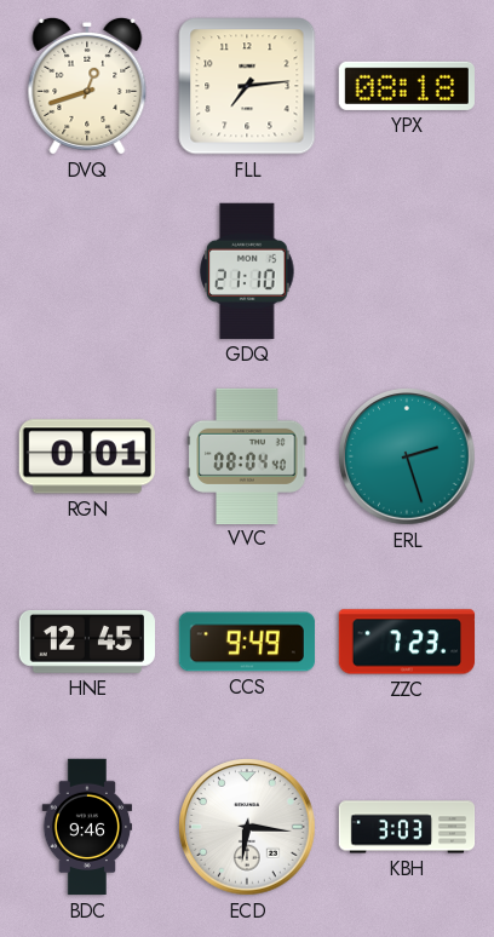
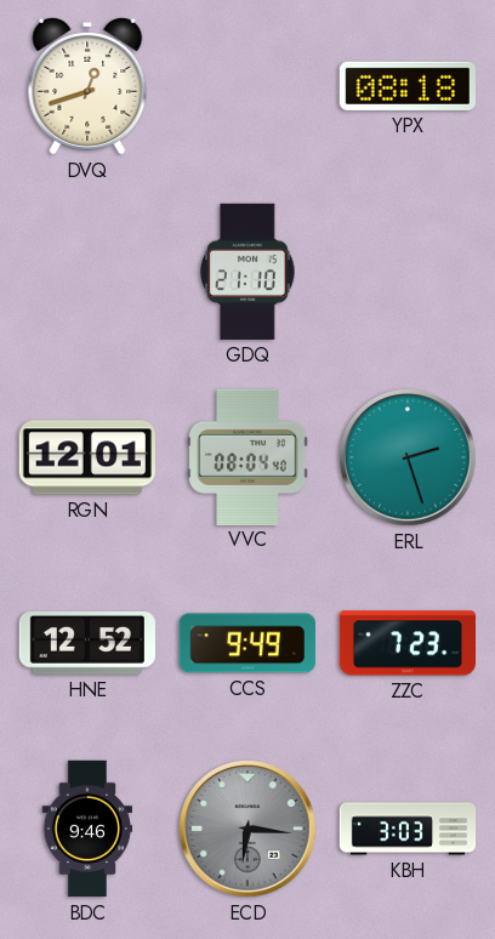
FLL: 7:14 -> none (247, 86)
RGN: 0:01 -> 12:01 (87, 457)
HNE: 12:45 -> 12:52 (86, 644)
ECD dial: white -> grey (249, 830)
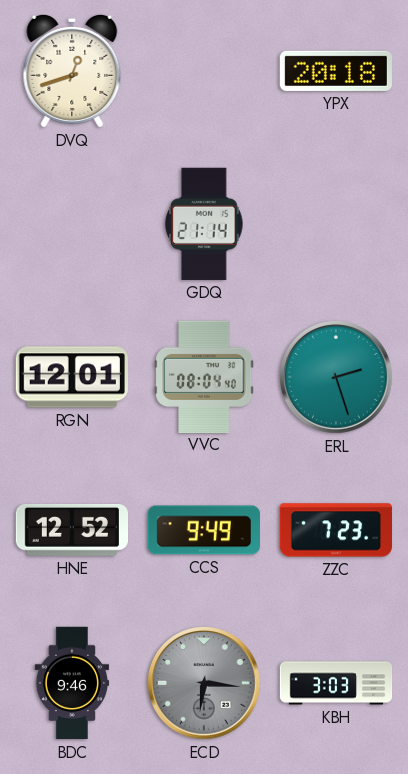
YPX: 08:18 -> 20:18 (336, 71)
GDQ: 21:10 -> 21:14 (204, 224)
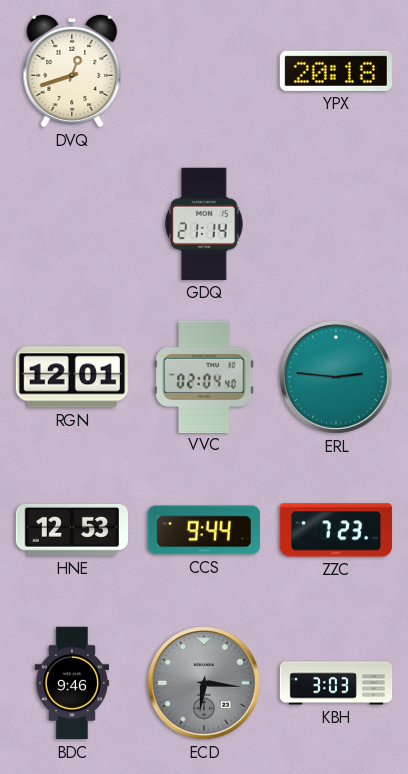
VVC: 08:04 -> 02:04 (204, 376)
ERL: 2:27 -> 2:46 (337, 378)
HNE: 12:52 -> 12:53 (71, 531)
CCS: 9:49 -> 9:44 (204, 530)
